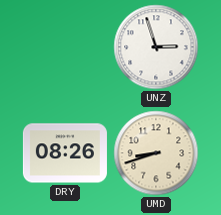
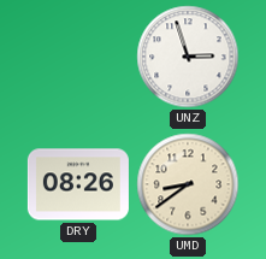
UMD: 8:42 -> 8:39 (188, 184)
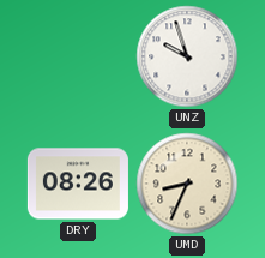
UNZ: 2:57 -> 9:57 (187, 56)
UMD: 8:39 -> 8:34 (187, 184)
